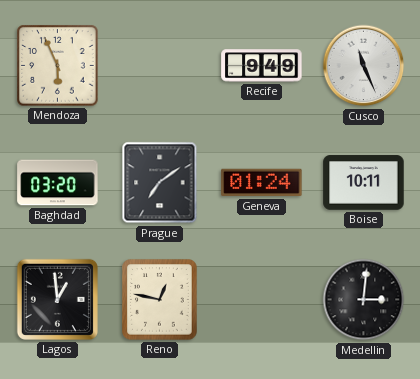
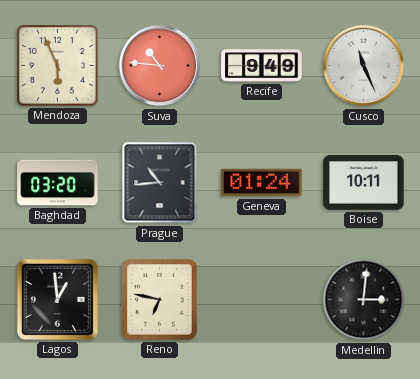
Suva: none -> 10:46 (160, 66)
Prague: 7:09 -> 10:44 (160, 183)
Reno: 12:47 -> 6:47 (160, 300)
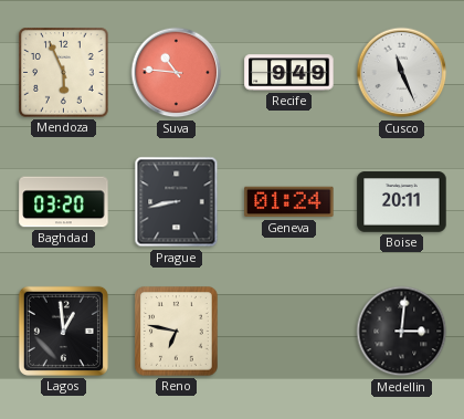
Prague: 10:44 -> 8:43 (177, 202)
Boise: 10:11 -> 20:11 (402, 202)
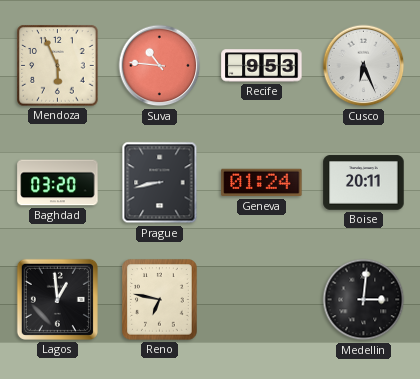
Recife: 9:49 -> 9:53 (262, 66)
Cusco: 11:26 -> 6:26 (364, 66)
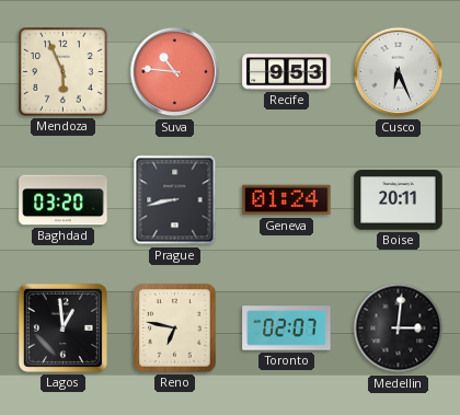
Toronto: none -> 02:07 (287, 328)
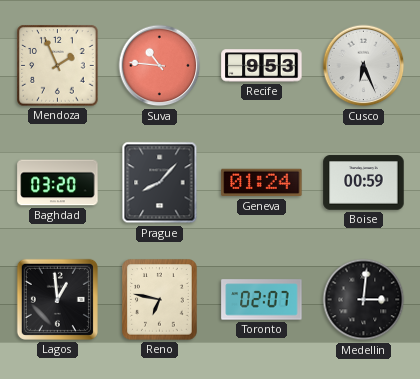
Mendoza: 5:56 -> 1:56 (58, 66)
Prague: 8:43 -> 8:07 (160, 183)
Boise: 20:11 -> 00:59 (364, 183)
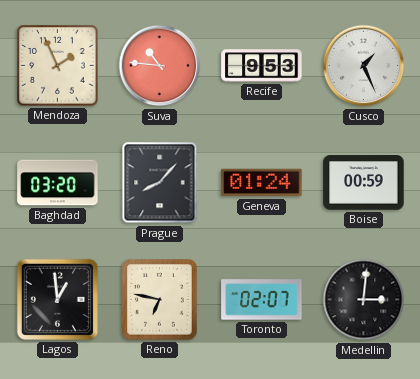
Cusco: 6:26 -> 1:26 (364, 66)
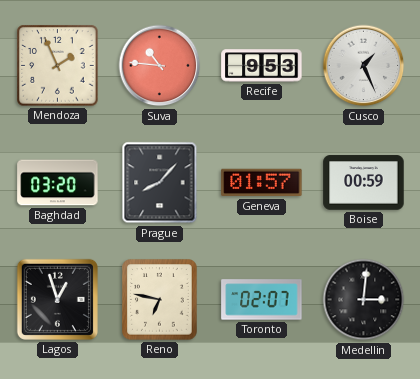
Geneva: 01:24 -> 01:57 (262, 183)
Lagos: 12:59 -> 12:57 (57, 299)
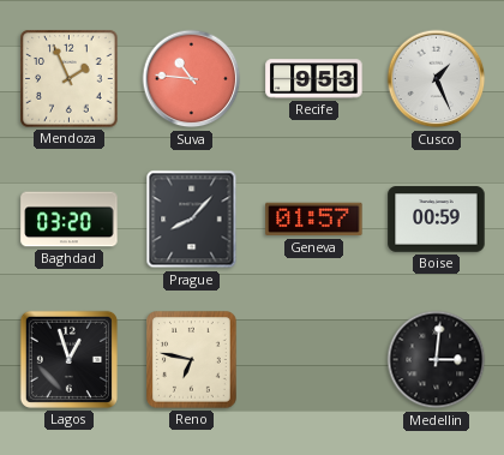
Toronto: 02:07 -> none (262, 300)
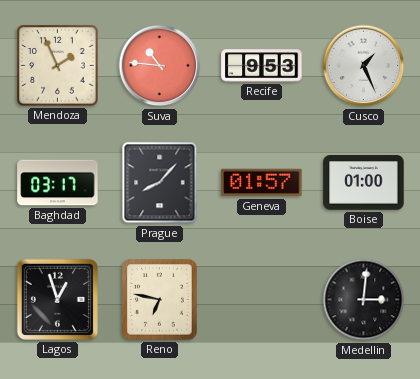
Baghdad: 03:20 -> 03:17 (58, 183)
Boise: 00:59 -> 01:00 (364, 183)
